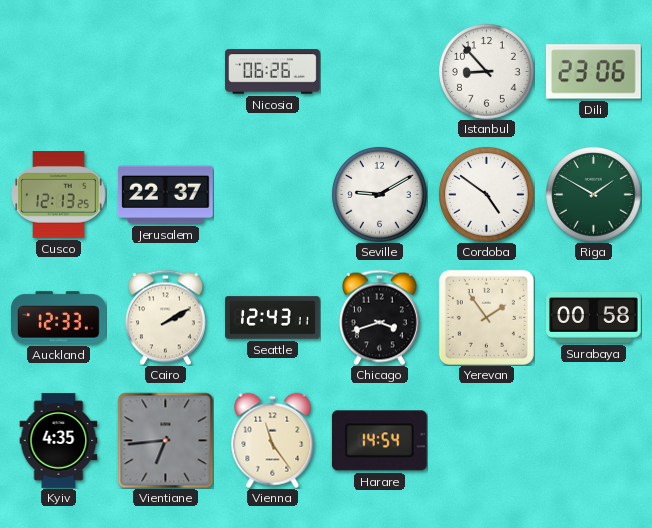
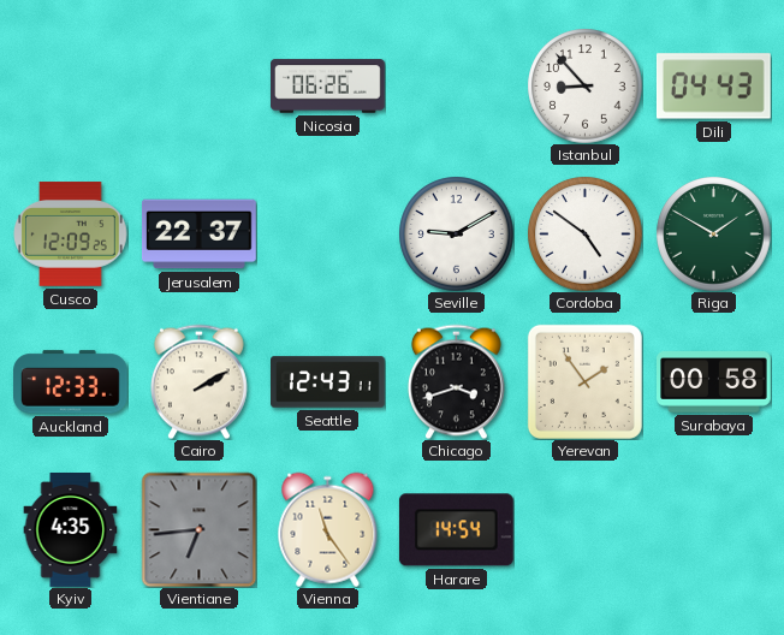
Dili: 23:06 -> 04:43 (713, 87)
Cusco: 12:13 -> 12:09 (71, 235)
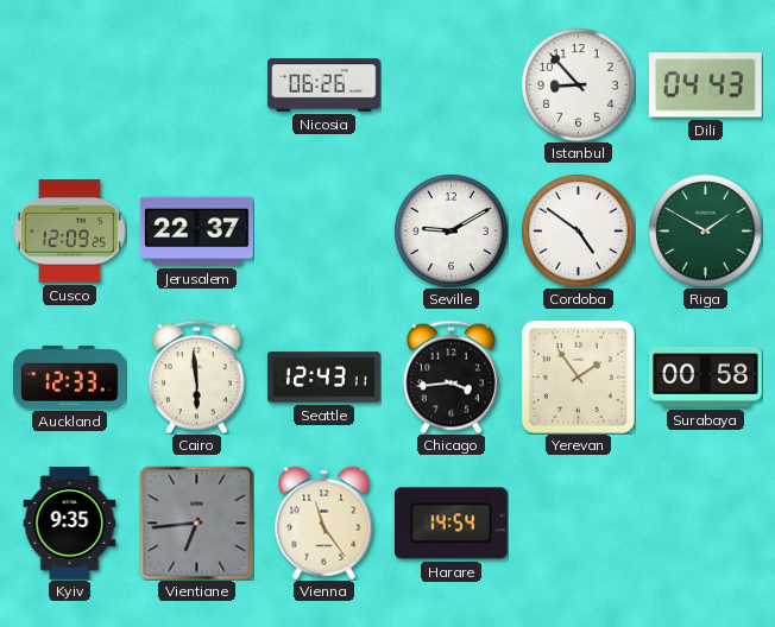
Cairo: 2:10 -> 5:59 (196, 376)
Chicago: 3:42 -> 3:44 (450, 376)
Kyiv: 4:35 -> 9:35 (70, 524)
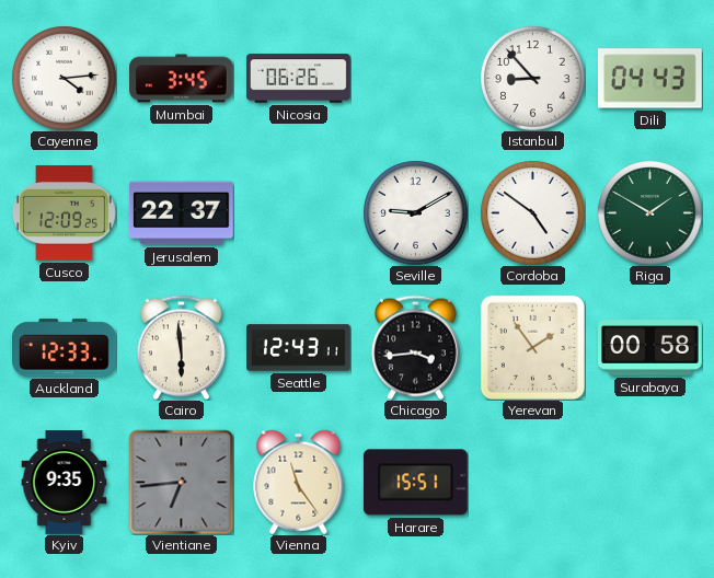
Cayenne: none -> 4:14 (64, 78)
Mumbai: none -> 3:45 (182, 79)
Harare: 14:54 -> 15:51 (415, 483)
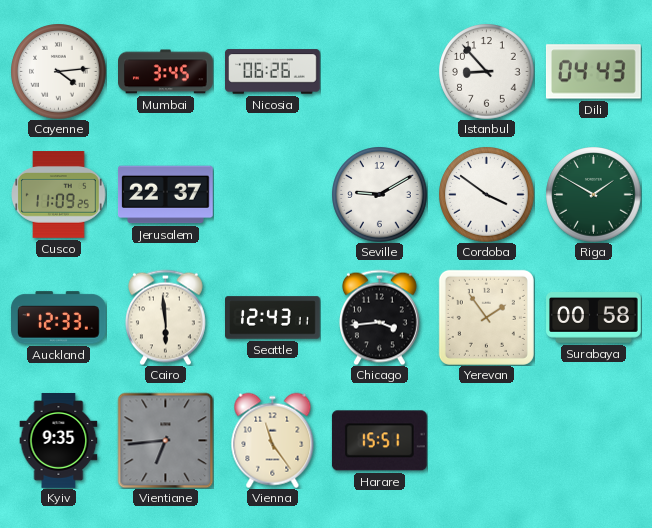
Cusco: 12:09 -> 11:09 (59, 195)
Cordoba: 4:51 -> 3:51 (486, 194)
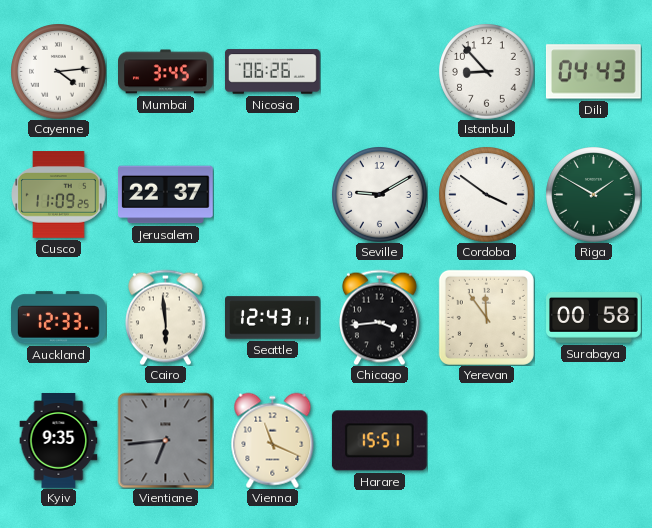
Yerevan: 1:54 -> 11:54 (486, 317)
Vienna: 11:24 -> 11:19 (273, 440)
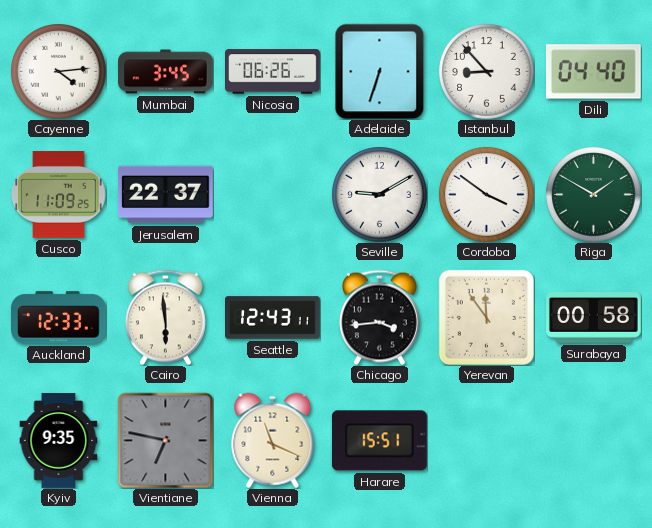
Adelaide: none -> 6:33 (380, 71)
Dili: 04:43 -> 04:40 (593, 72)
Vientiane: 6:44 -> 6:47 (165, 440)
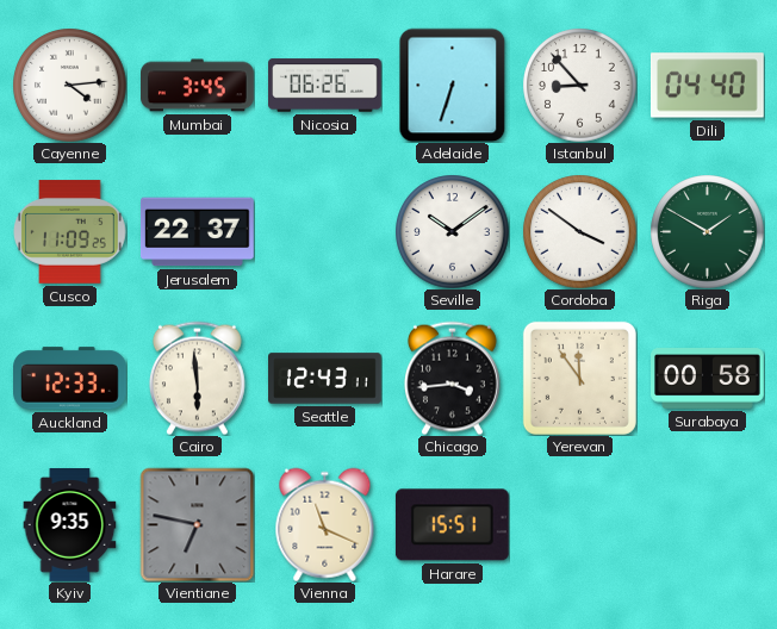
Seville: 9:10 -> 10:09 (452, 231)
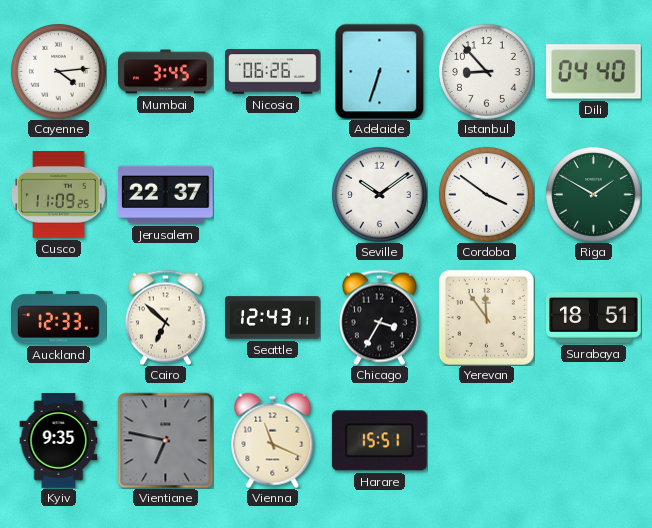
Cairo: 5:59 -> 6:52 (165, 317)
Chicago: 3:44 -> 3:35 (379, 317)
Surabaya: 00:58 -> 18:51 (594, 318)
